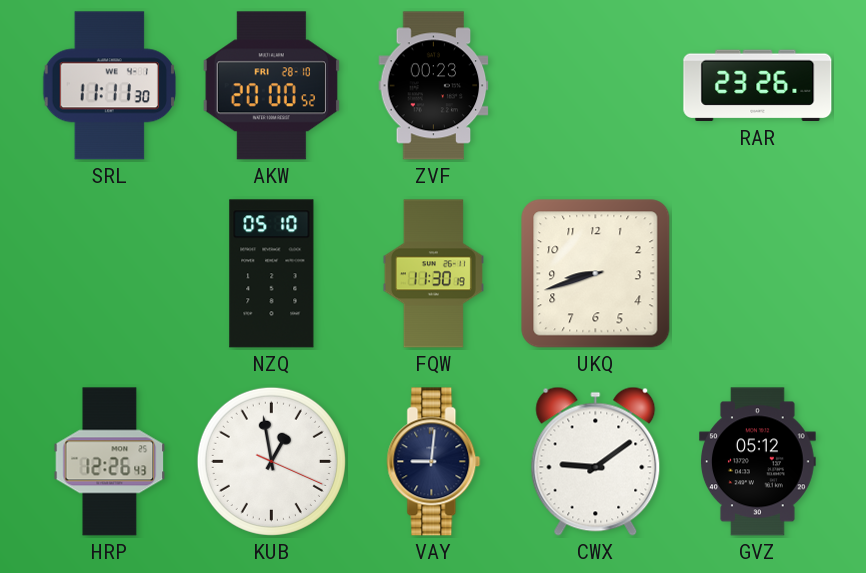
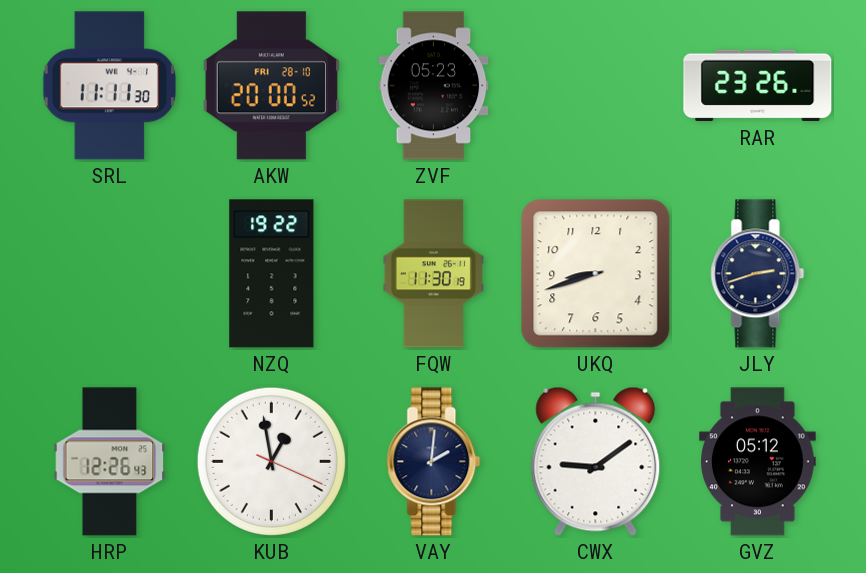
ZVF: 00:23 -> 05:23 (434, 86)
NZQ: 05:10 -> 19:22 (272, 274)
JLY: none -> 2:42 (758, 274)
VAY: 9:01 -> 2:01 (434, 462)
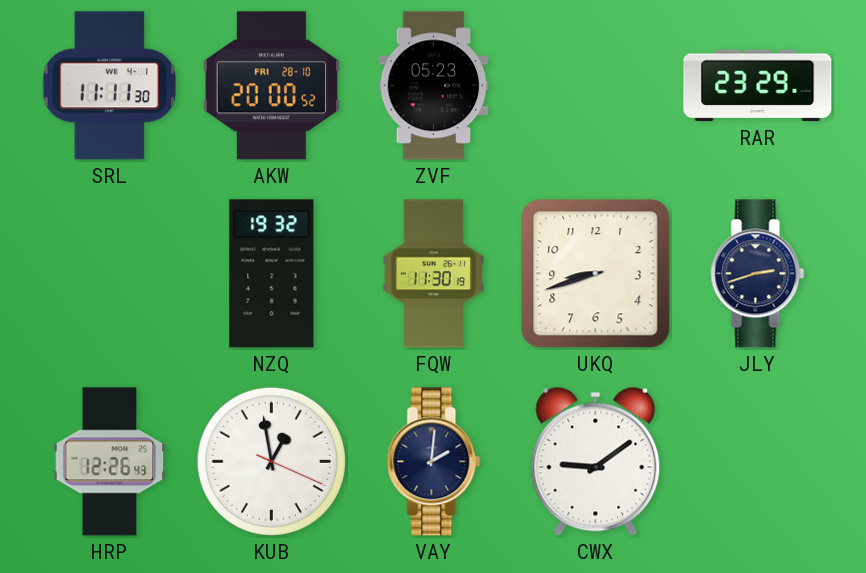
RAR: 23:26 -> 23:29 (758, 86)
NZQ: 19:22 -> 19:32 (272, 274)
GVZ: 05:12 -> none (758, 462)
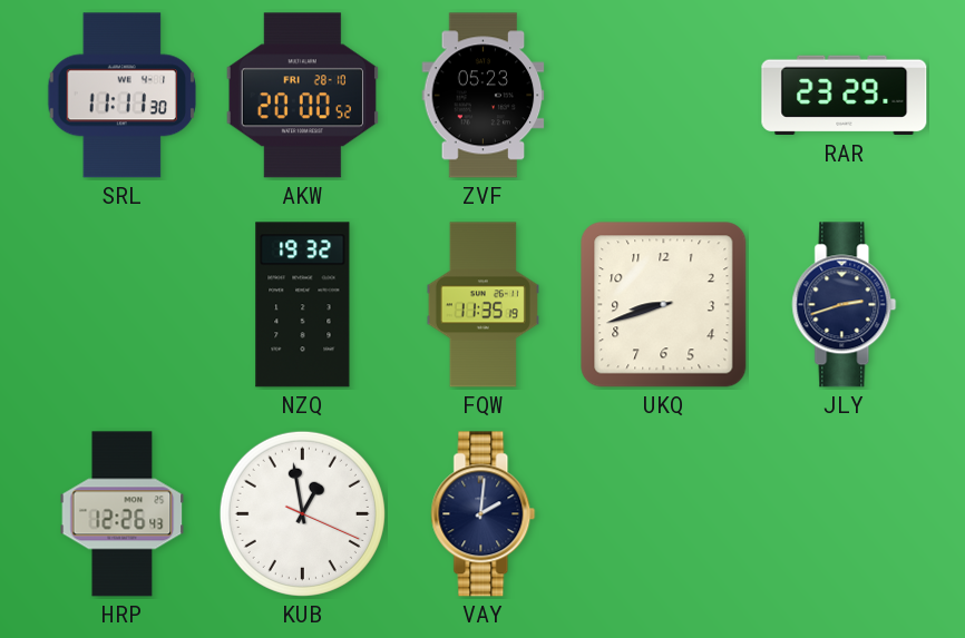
FQW: 11:30 -> 11:35 (482, 305)
CWX: 9:09 -> none (596, 461)
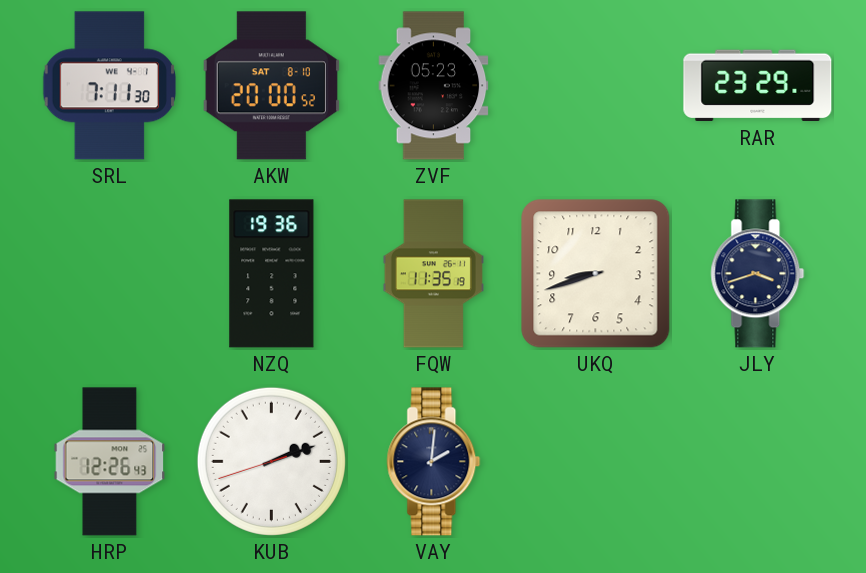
SRL: 11:11 -> 7:11 (110, 86)
AKW date: FRI 28-10 -> SAT 8-10 (271, 86)
NZQ: 19:32 -> 19:36 (272, 274)
JLY: 2:42 -> 3:42 (758, 274)
KUB: 12:58 -> 2:11 (271, 461)
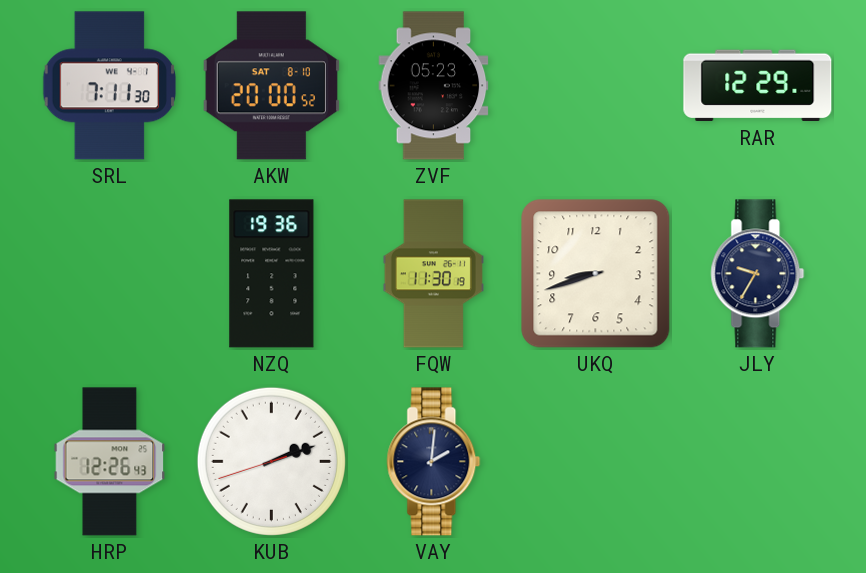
RAR: 23:29 -> 12:29 (758, 86)
FQW: 11:35 -> 11:30 (433, 274)
JLY: 3:42 -> 9:35 (758, 274)
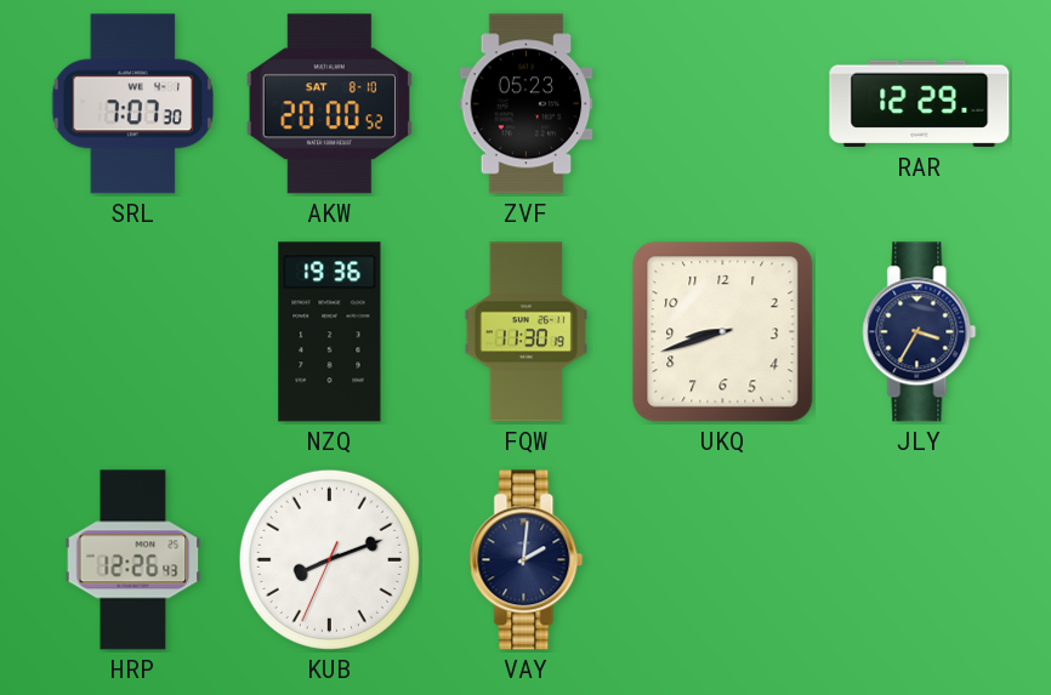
SRL: 7:11 -> 7:07 (133, 104)
JLY: 9:35 -> 3:35 (920, 332)
KUB: 2:11 -> 8:11 (329, 559)
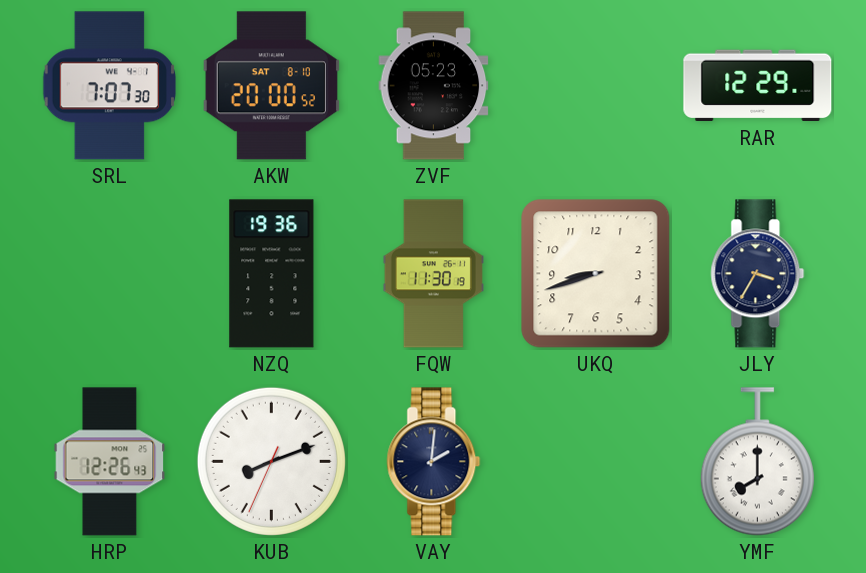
YMF: none -> 8:00 (757, 462)
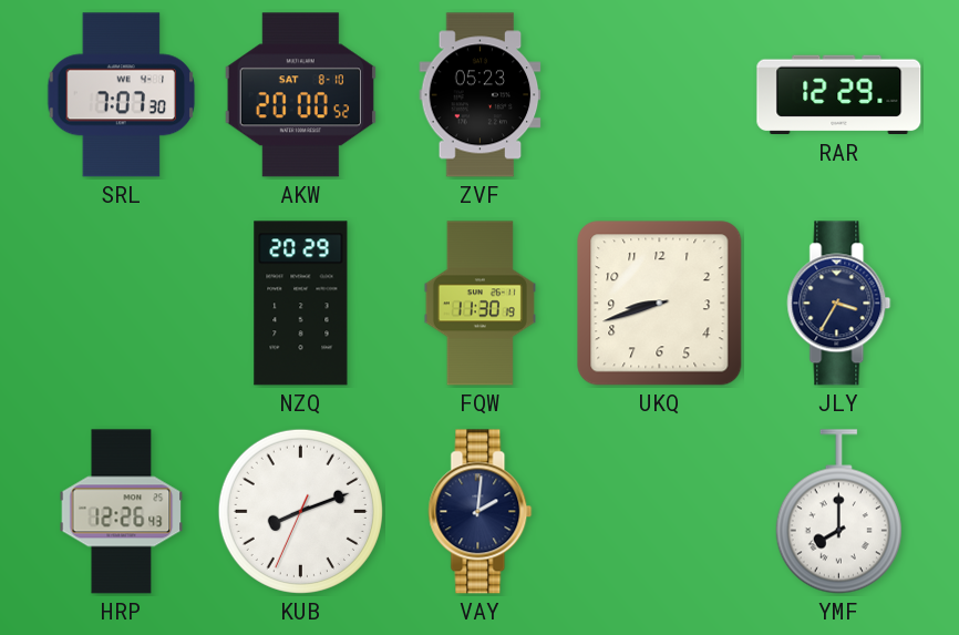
NZQ: 19:36 -> 20:29 (301, 304)
